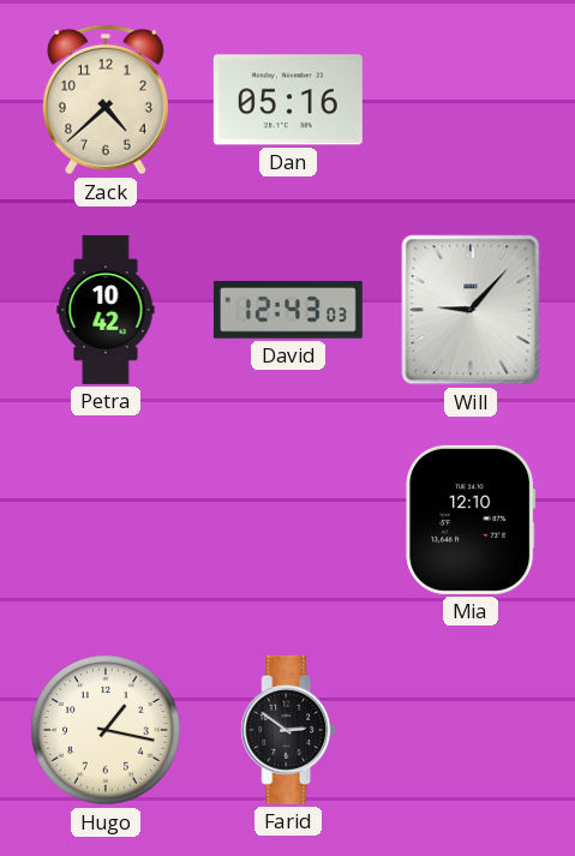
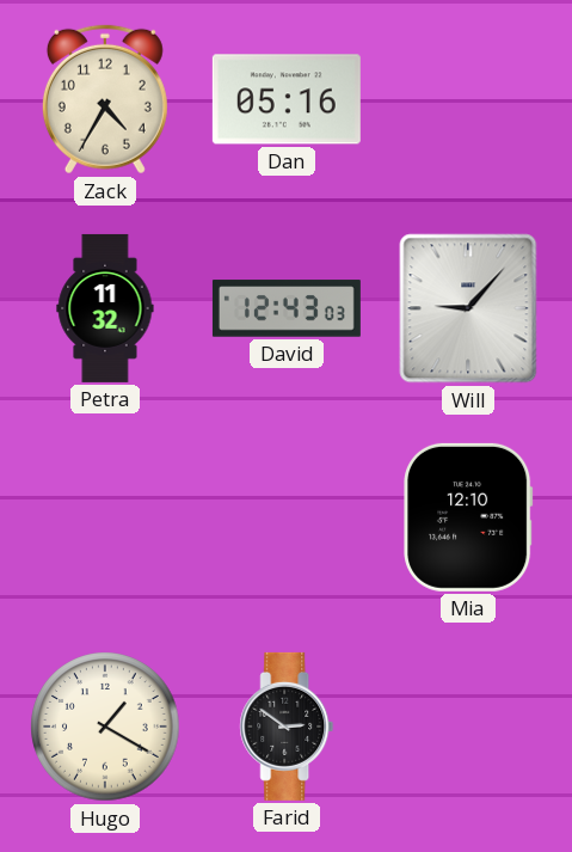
Zack: 4:38 -> 4:35 (105, 99)
Petra: 10:42 -> 11:32 (105, 308)
Hugo: 1:17 -> 1:20 (105, 727)
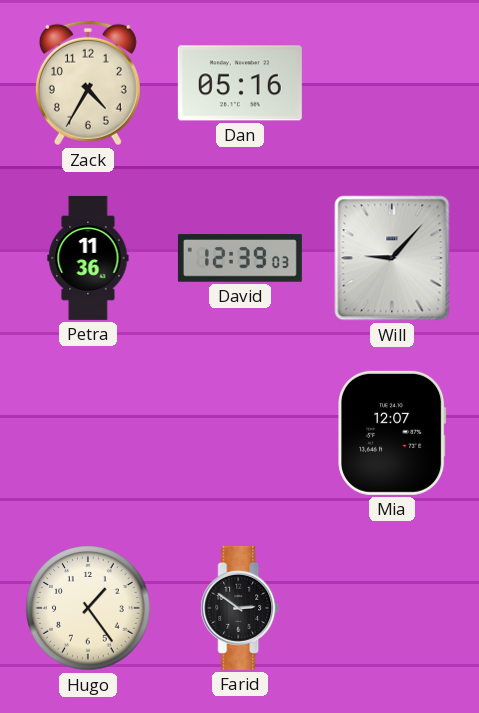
Petra: 11:32 -> 11:36 (88, 258)
David: 12:43 -> 12:39 (240, 258)
Mia: 12:10 -> 12:07 (392, 433)
Hugo: 1:20 -> 1:24 (88, 608)
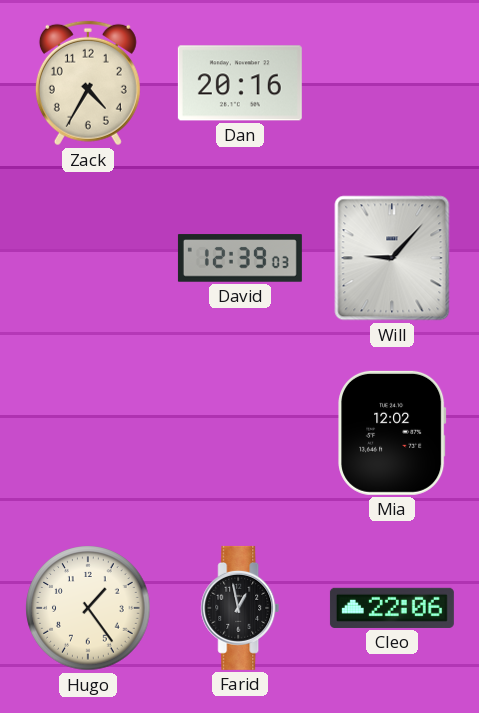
Dan: 05:16 -> 20:16 (240, 83)
Petra: 11:36 -> none (88, 258)
Mia: 12:07 -> 12:02 (392, 433)
Farid: 2:51 -> 12:58 (240, 608)
Cleo: none -> 22:06 (392, 608)
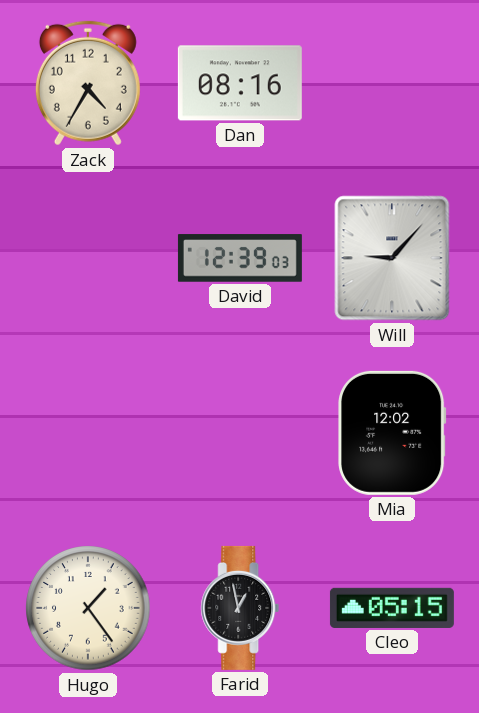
Dan: 20:16 -> 08:16 (240, 83)
Cleo: 22:06 -> 05:15 (392, 608)
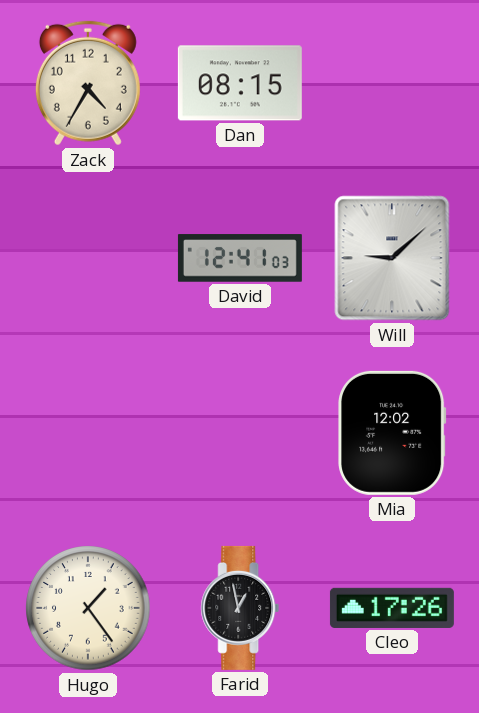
Dan: 08:16 -> 08:15 (240, 83)
David: 12:39 -> 12:41 (240, 258)
Will: 9:07 -> 9:08 (392, 258)
Cleo: 05:15 -> 17:26 (392, 608)
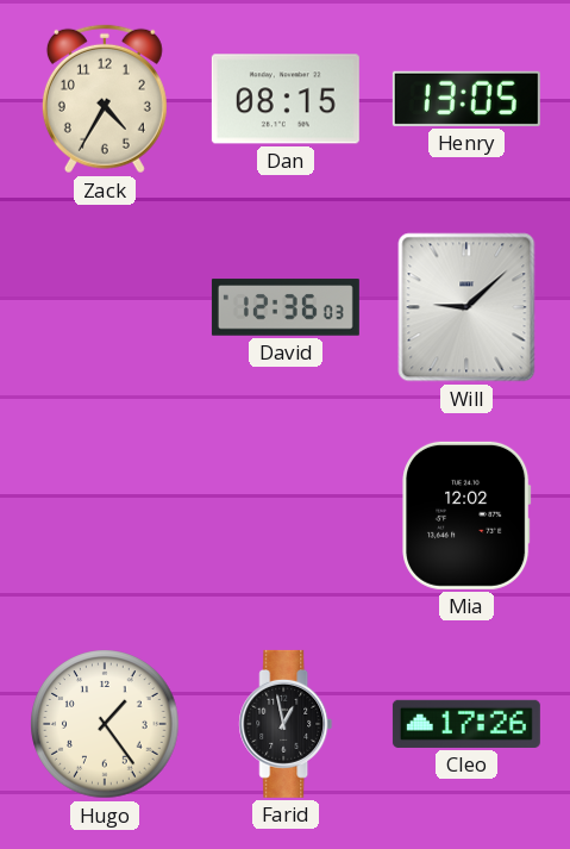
Henry: none -> 13:05 (466, 99)
David: 12:41 -> 12:36 (286, 307)
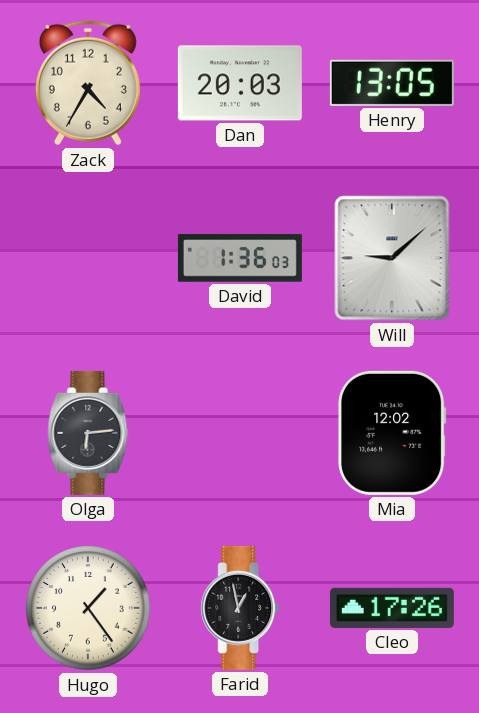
Dan: 08:15 -> 20:03 (240, 83)
David: 12:36 -> 1:36 (240, 258)
Olga: none -> 6:14 (88, 433)
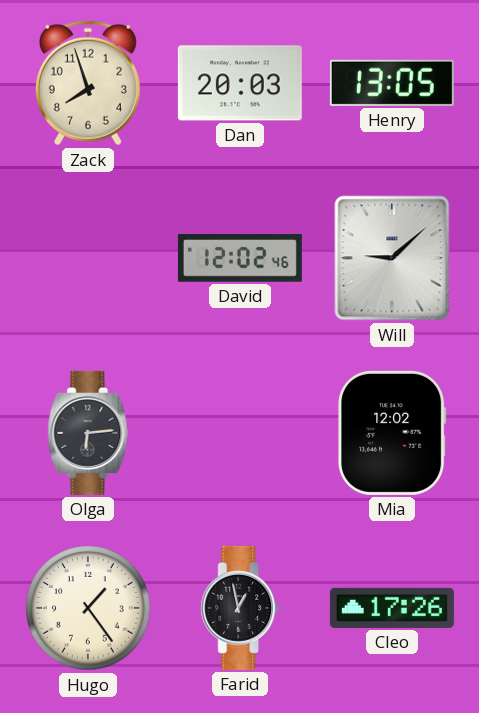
Zack: 4:35 -> 7:57 (88, 83)
David: 1:36 -> 12:02 (240, 258)
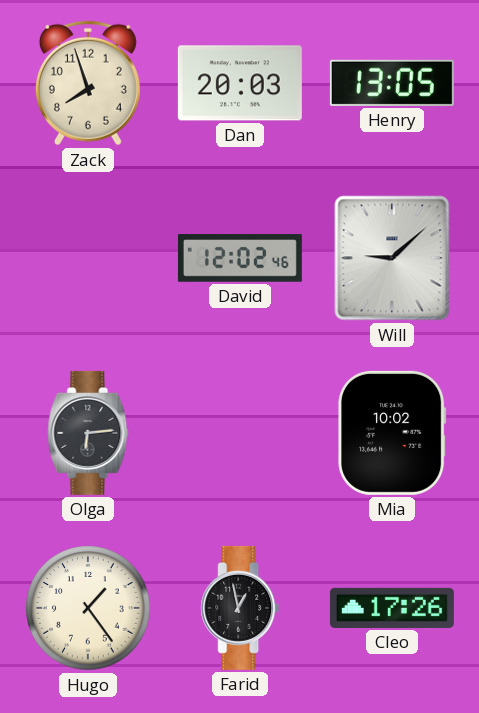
Mia: 12:02 -> 10:02 (392, 433)
